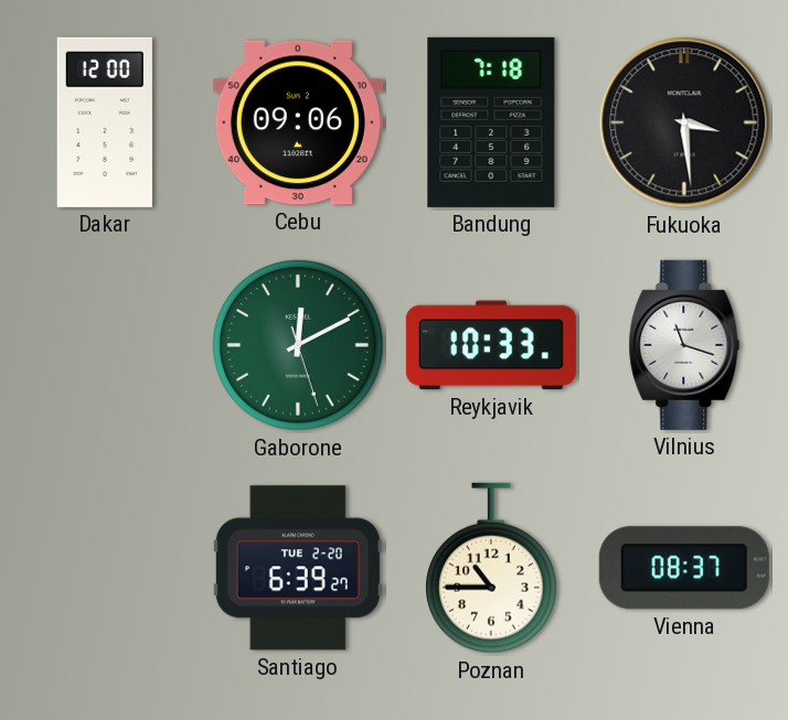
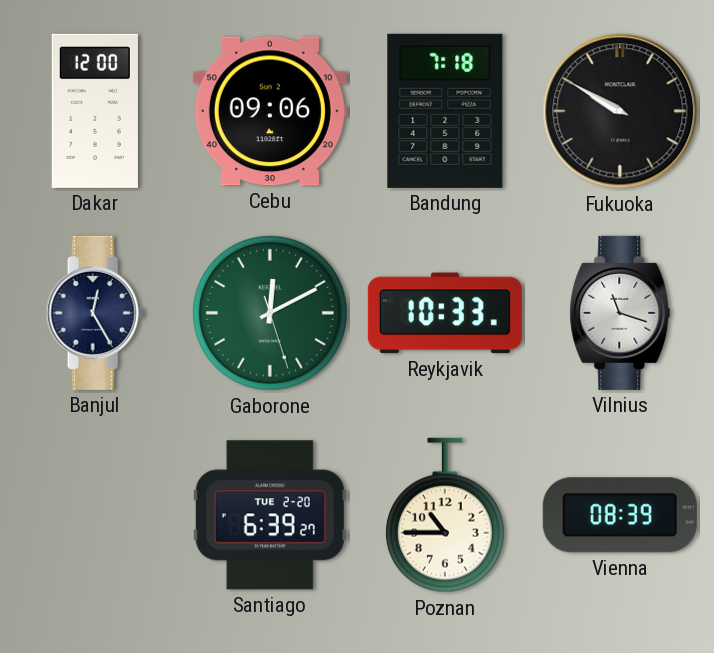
Fukuoka: 3:29 -> 9:50 (620, 111)
Banjul: none -> 12:25 (95, 313)
Vienna: 08:37 -> 08:39 (620, 515)
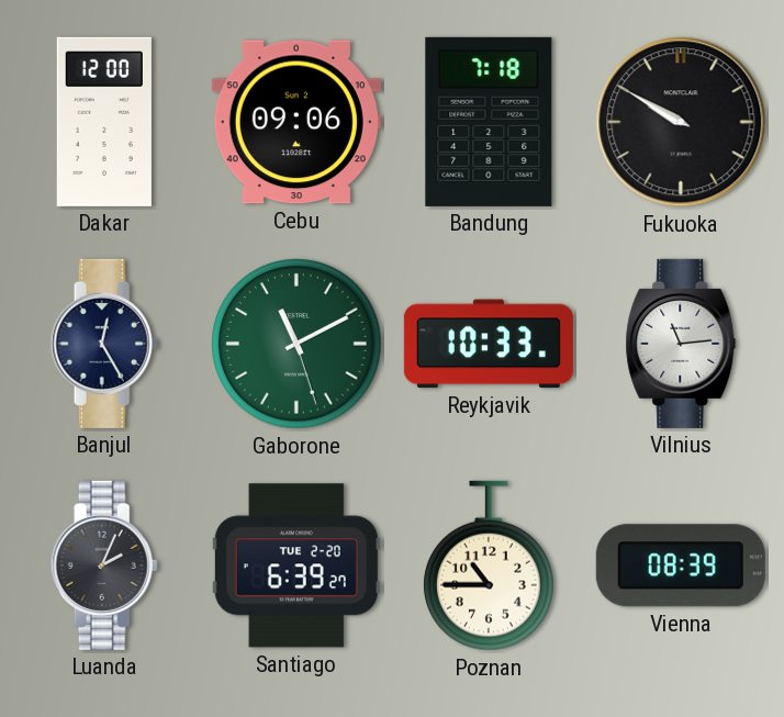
Gaborone: 12:10 -> 11:10 (298, 345)
Vilnius: 11:18 -> 11:14 (681, 344)
Luanda: none -> 2:04 (104, 565)
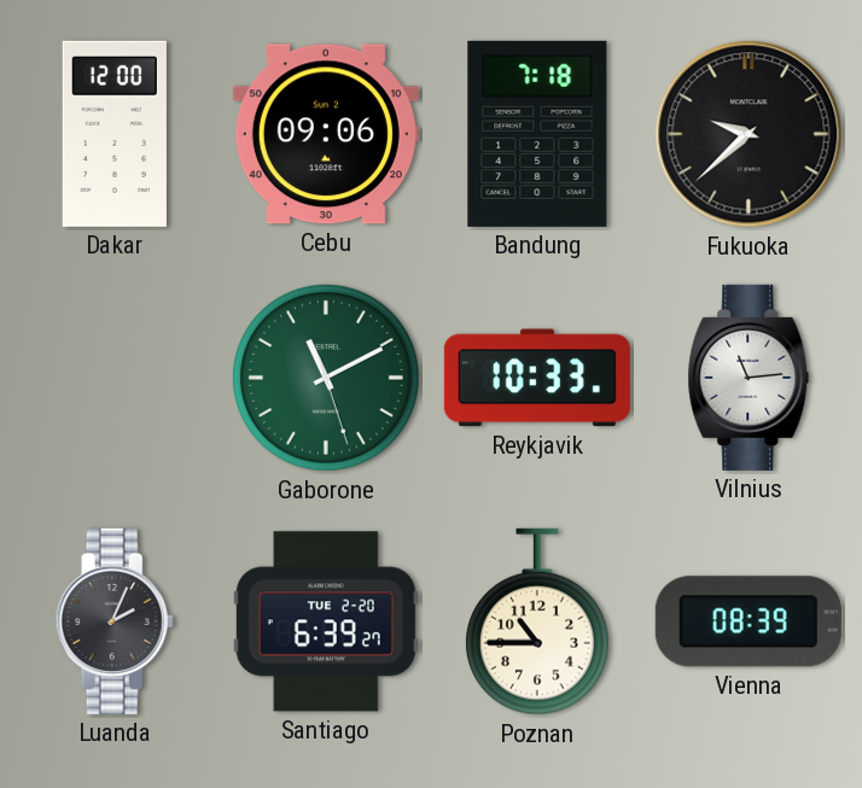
Fukuoka: 9:50 -> 9:38 (749, 134)
Banjul: 12:25 -> none (104, 344)
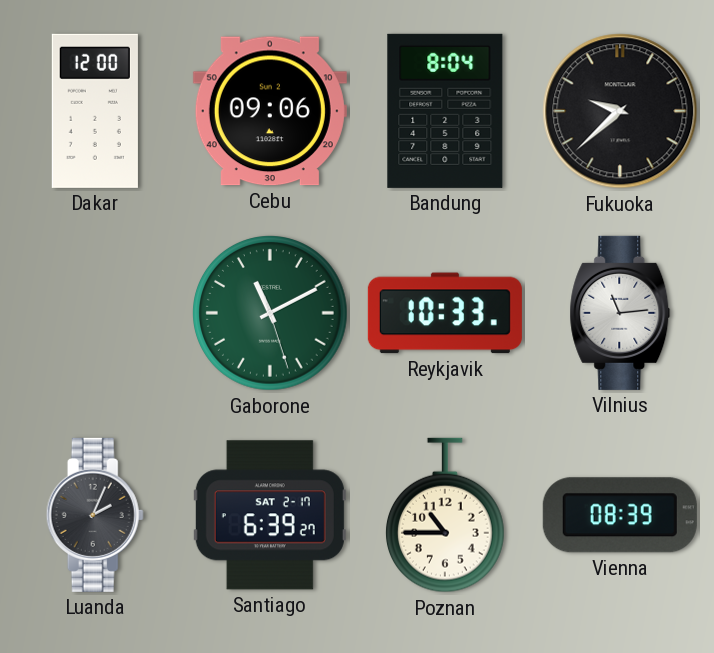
Bandung: 7:18 -> 8:04 (445, 111)
Santiago date: TUE 2-20 -> SAT 2-17 (270, 515)
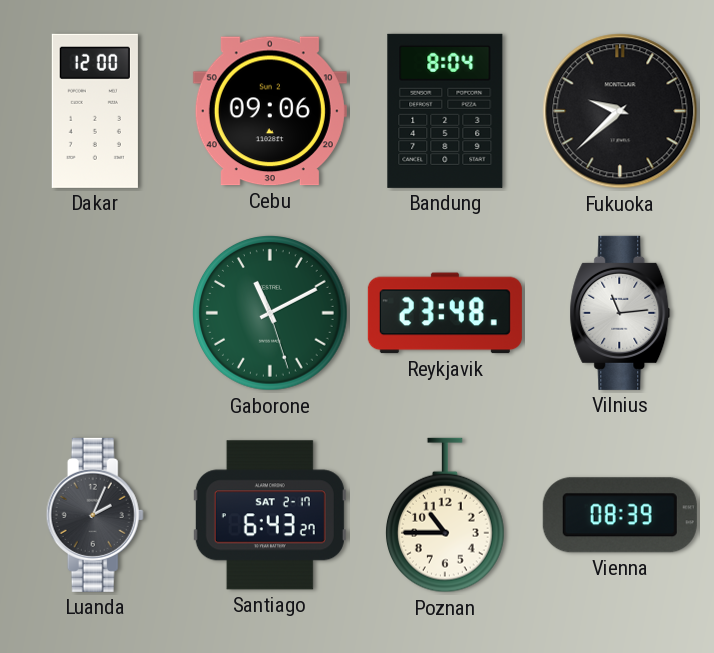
Reykjavik: 10:33 -> 23:48 (445, 313)
Santiago: 6:39 -> 6:43 (270, 515)
